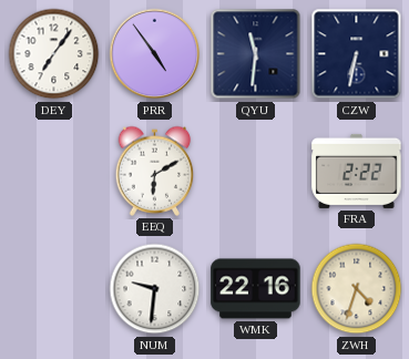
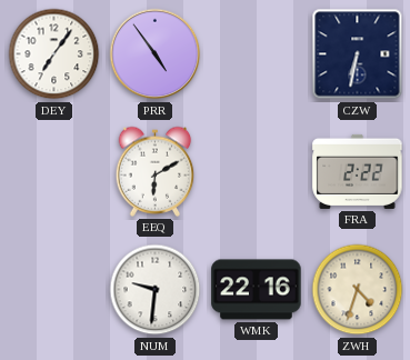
QYU: 11:31 -> none (256, 54)
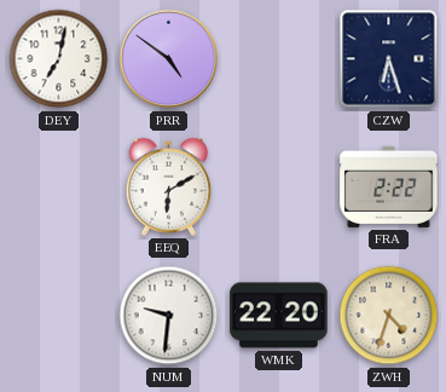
DEY: 7:06 -> 7:02 (59, 59)
PRR: 4:54 -> 4:51 (169, 59)
CZW: 6:32 -> 6:27 (389, 59)
WMK: 22:16 -> 22:20 (279, 316)
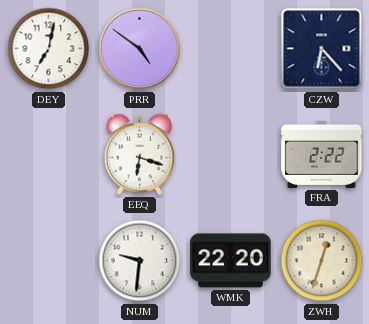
CZW: 6:27 -> 6:23 (322, 49)
EEQ: 6:10 -> 6:18 (140, 154)
ZWH: 4:33 -> 12:33 (322, 261)
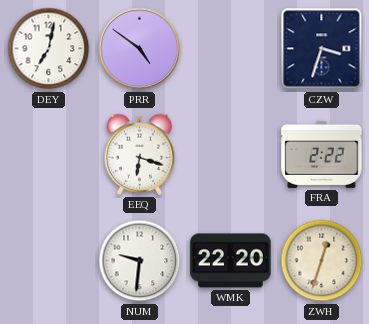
CZW: 6:23 -> 3:33 (322, 49)
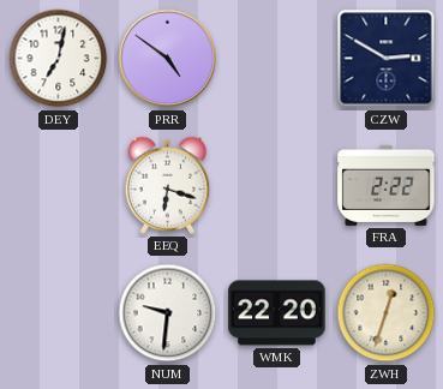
CZW: 3:33 -> 2:50 (387, 59)
